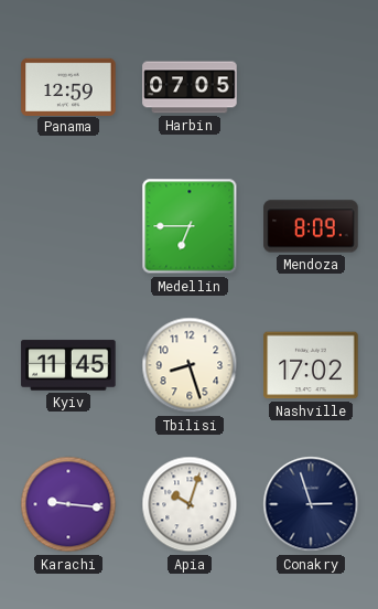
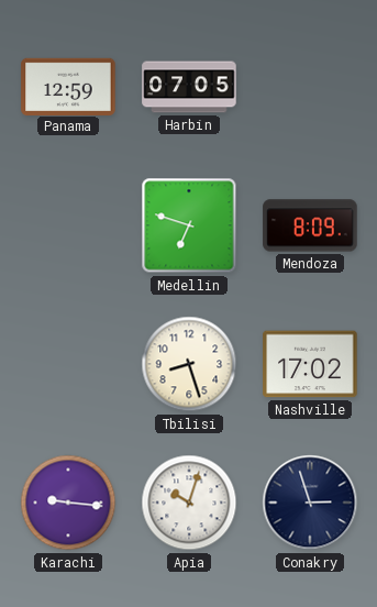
Medellin: 6:45 -> 6:48 (189, 225)
Kyiv: 11:45 -> none (68, 365)
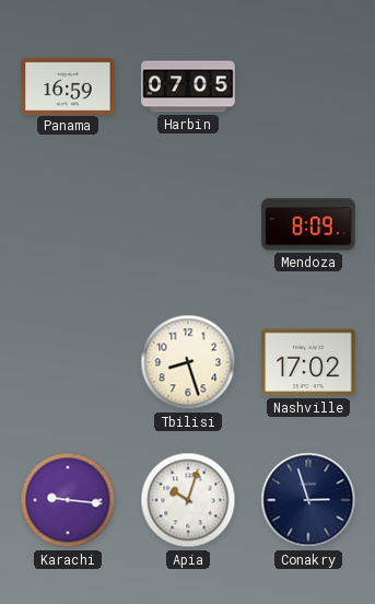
Panama: 12:59 -> 16:59 (68, 85)
Medellin: 6:48 -> none (189, 225)
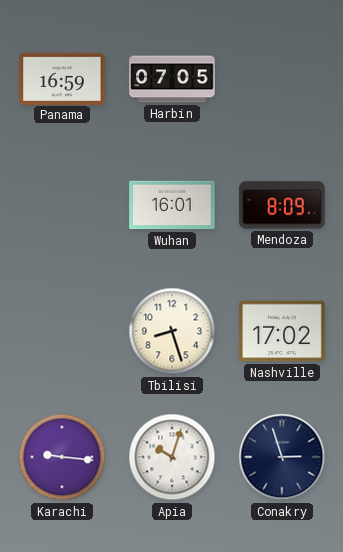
Wuhan: none -> 16:01 (172, 205)
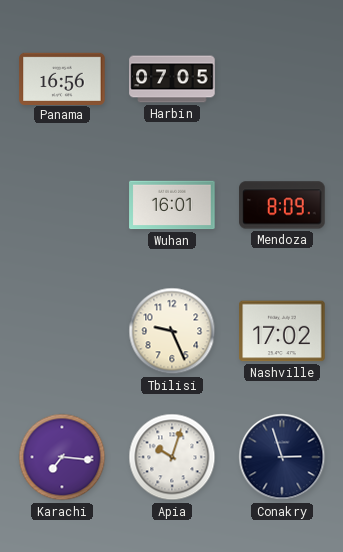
Panama: 16:59 -> 16:56 (62, 78)
Tbilisi: 8:27 -> 9:26 (172, 331)
Karachi: 9:16 -> 7:16 (62, 457)
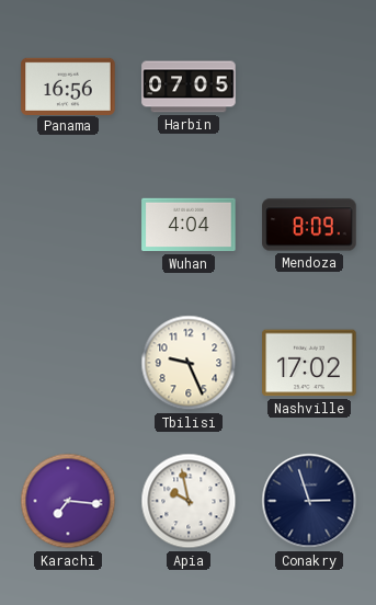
Wuhan: 16:01 -> 4:04 (189, 225)
Apia: 10:03 -> 9:58 (189, 501)
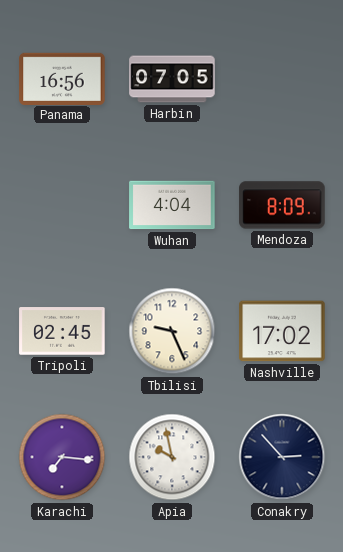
Tripoli: none -> 02:45 (62, 331)
Conakry: 2:57 -> 2:53 (282, 457)
